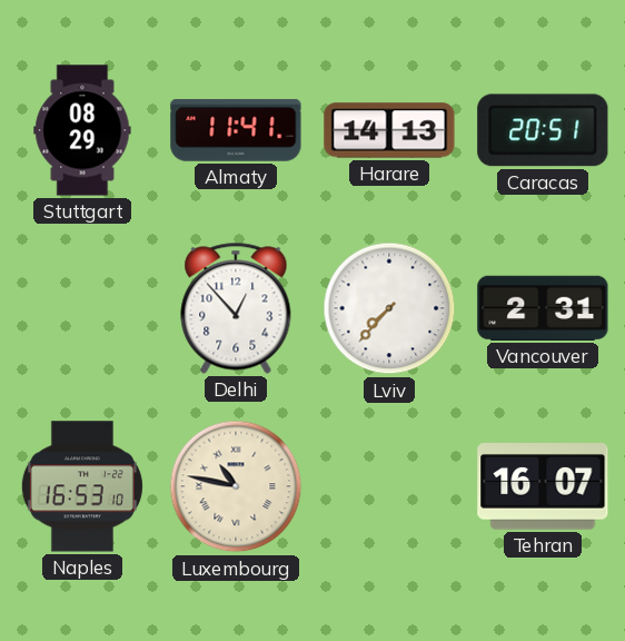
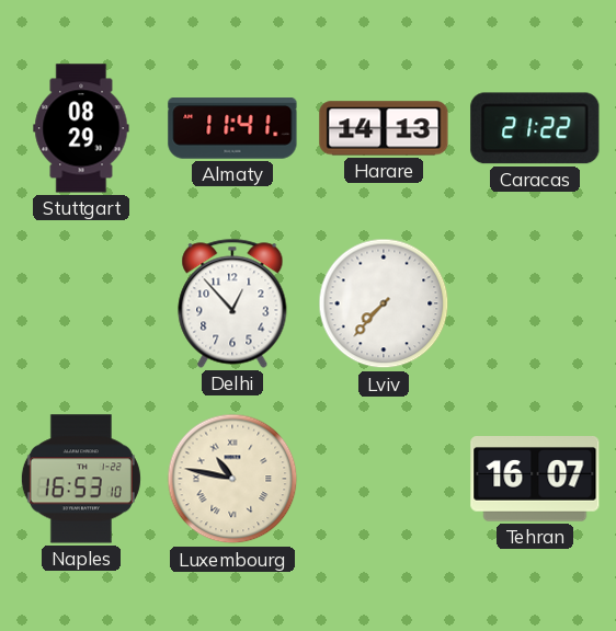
Caracas: 20:51 -> 21:22 (535, 128)
Vancouver: 2:31 -> none (543, 308)
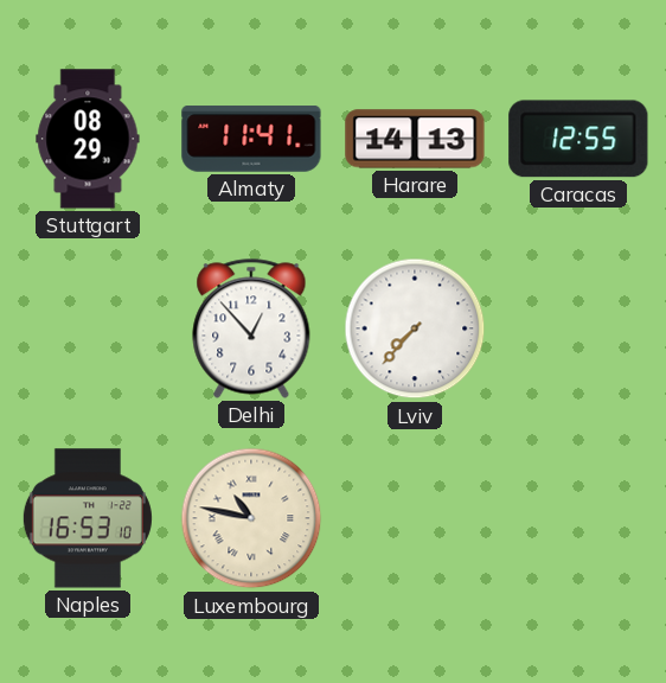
Caracas: 21:22 -> 12:55 (578, 139)
Tehran: 16:07 -> none (535, 480)
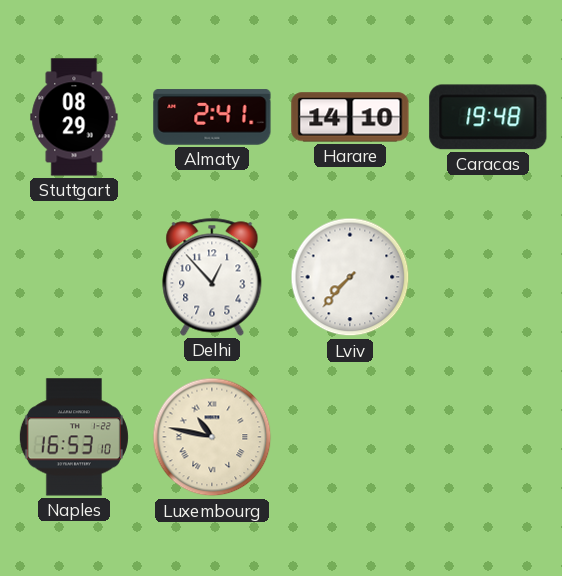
Almaty: 11:41 -> 2:41 (212, 117)
Harare: 14:13 -> 14:10 (350, 117)
Caracas: 12:55 -> 19:48 (488, 117)
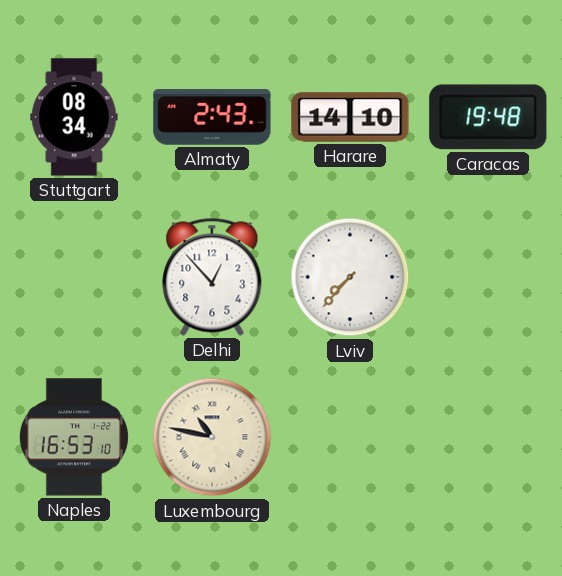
Stuttgart: 08:29 -> 08:34 (74, 117)
Almaty: 2:41 -> 2:43 (212, 117)
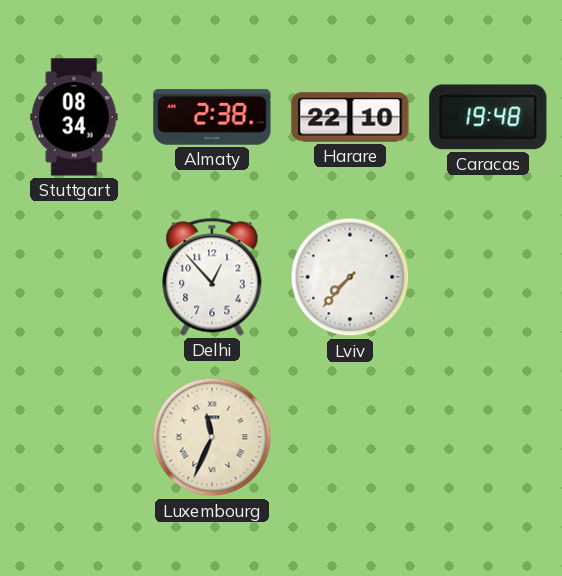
Almaty: 2:43 -> 2:38 (212, 117)
Harare: 14:10 -> 22:10 (350, 117)
Naples: 16:53 -> none (74, 437)
Luxembourg: 10:47 -> 11:34 (212, 437)
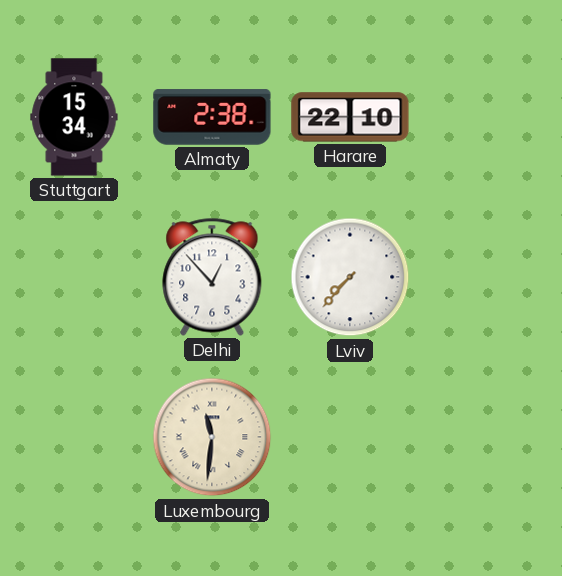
Stuttgart: 08:34 -> 15:34 (74, 117)
Caracas: 19:48 -> none (488, 117)
Luxembourg: 11:34 -> 11:31 (212, 437)
